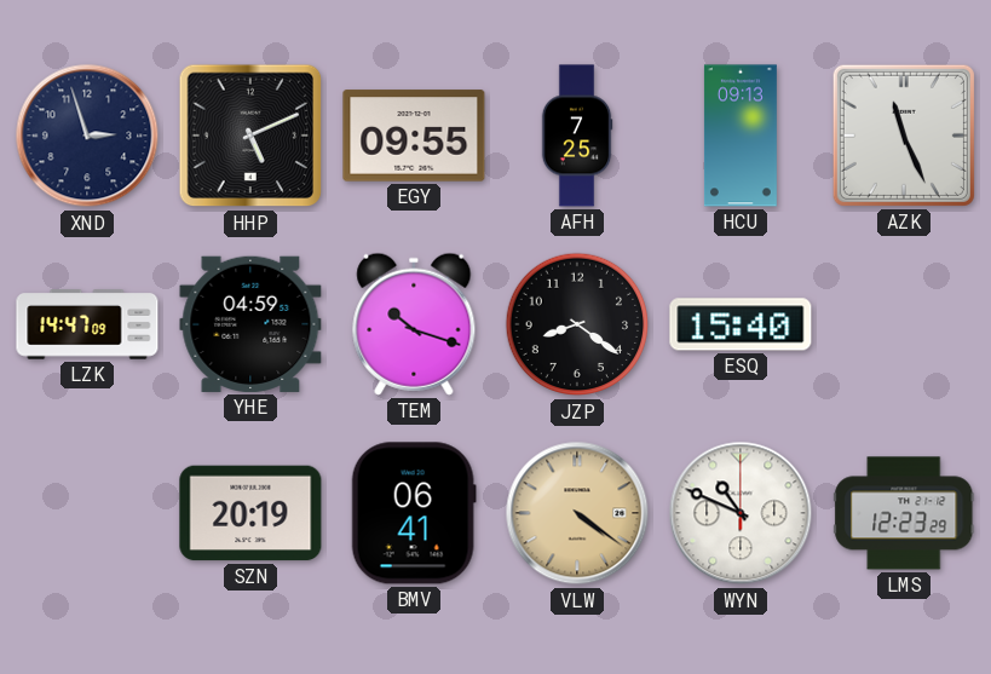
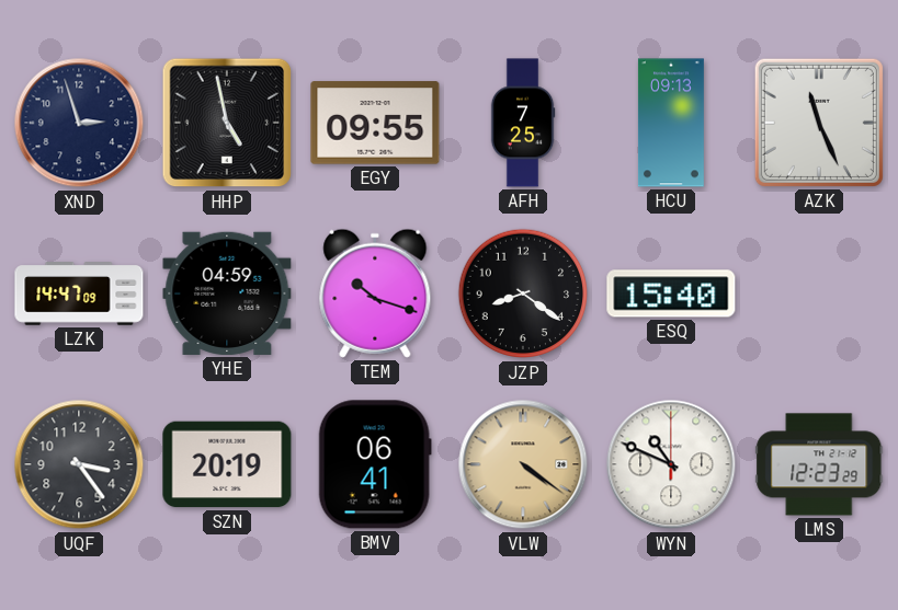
HHP: 5:11 -> 4:58 (227, 123)
UQF: none -> 3:24 (79, 464)
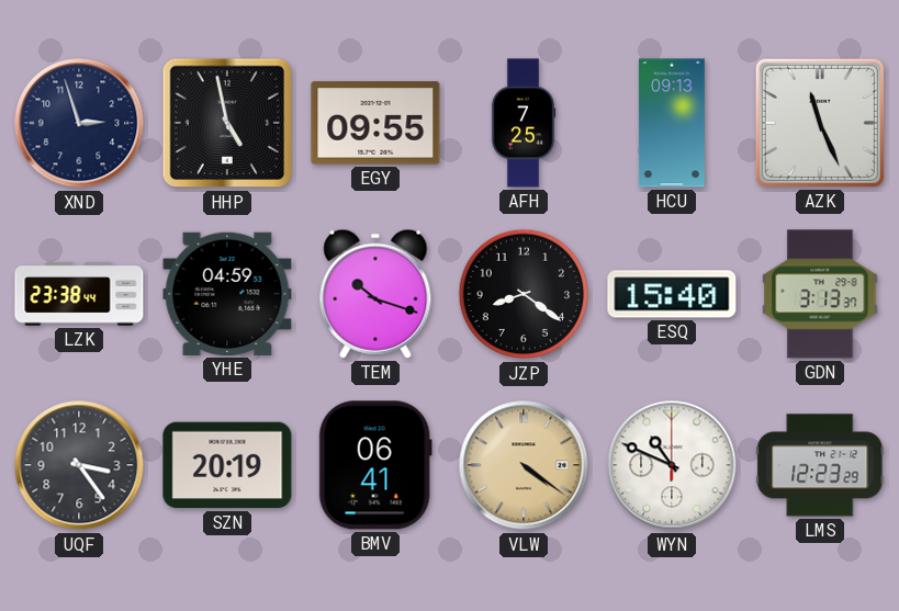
LZK: 14:47 -> 23:38 (79, 294)
GDN: none -> 3:13 (820, 294)
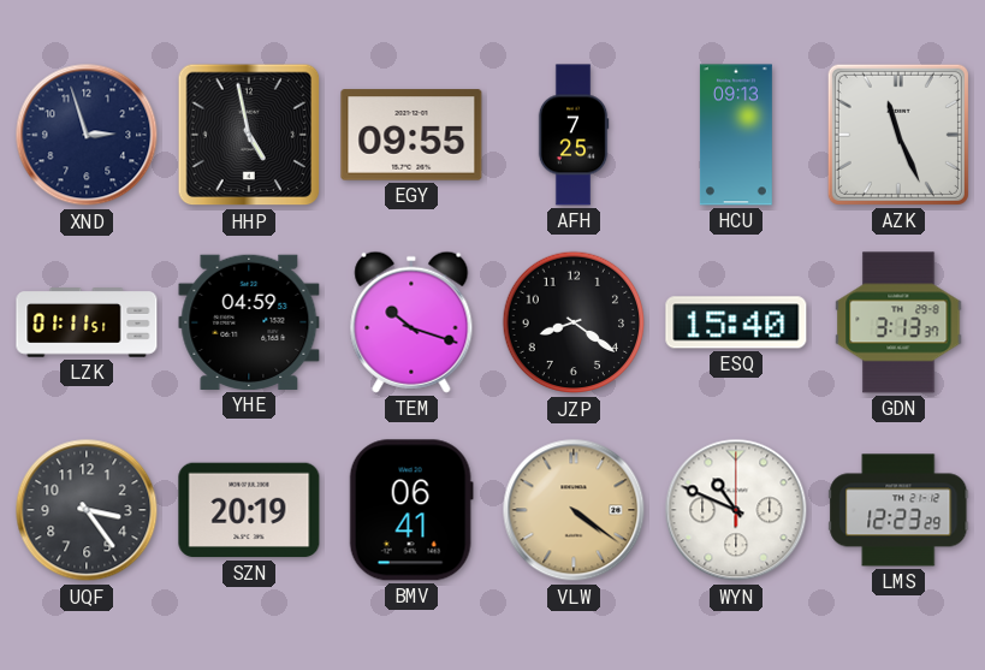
LZK: 23:38 -> 01:11 (87, 322)
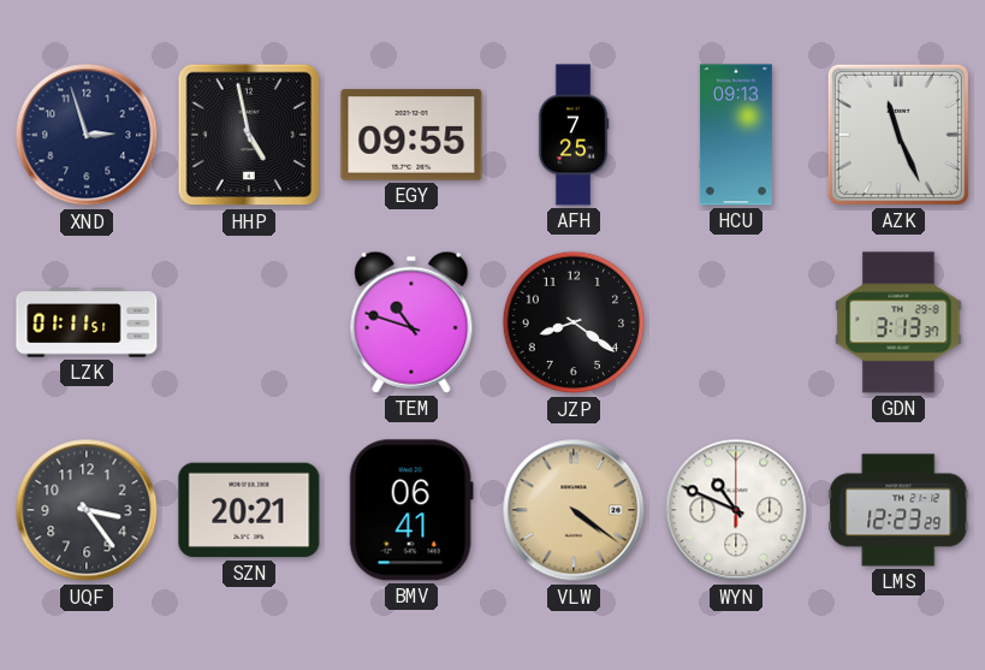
YHE: 04:59 -> none (249, 322)
TEM: 10:18 -> 10:48 (411, 322)
ESQ: 15:40 -> none (736, 322)
SZN: 20:19 -> 20:21 (249, 510)
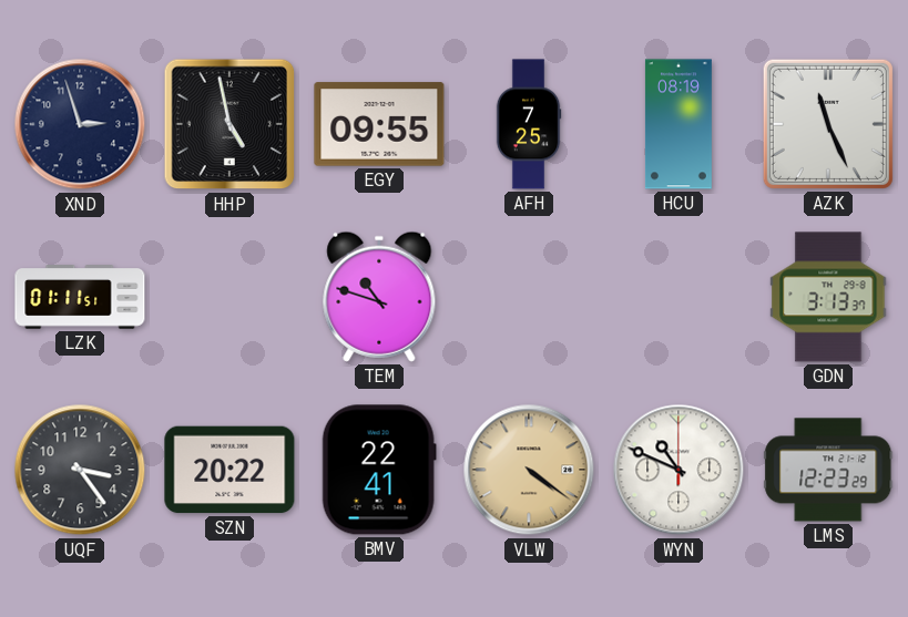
HCU: 09:13 -> 08:19 (679, 124)
JZP: 8:21 -> none (574, 322)
SZN: 20:21 -> 20:22 (229, 470)
BMV: 06:41 -> 22:41 (379, 470)
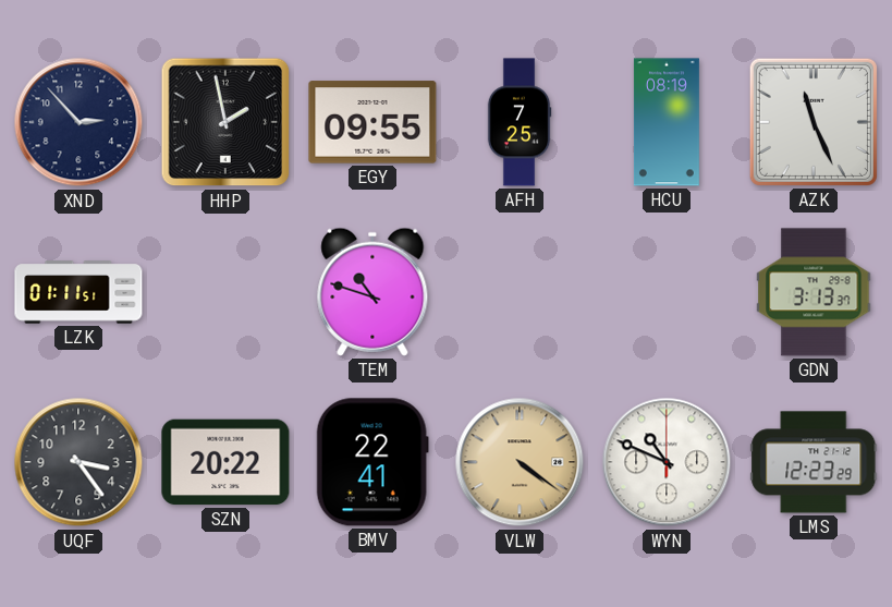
XND: 2:57 -> 2:53 (78, 122)
HHP: 4:58 -> 1:58 (225, 122)
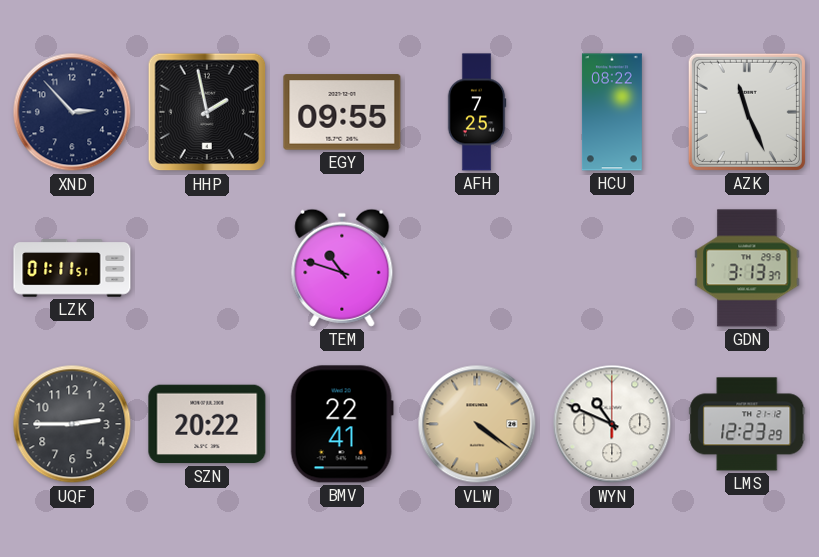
HCU: 08:19 -> 08:22 (612, 112)
UQF: 3:24 -> 2:45 (72, 424)
